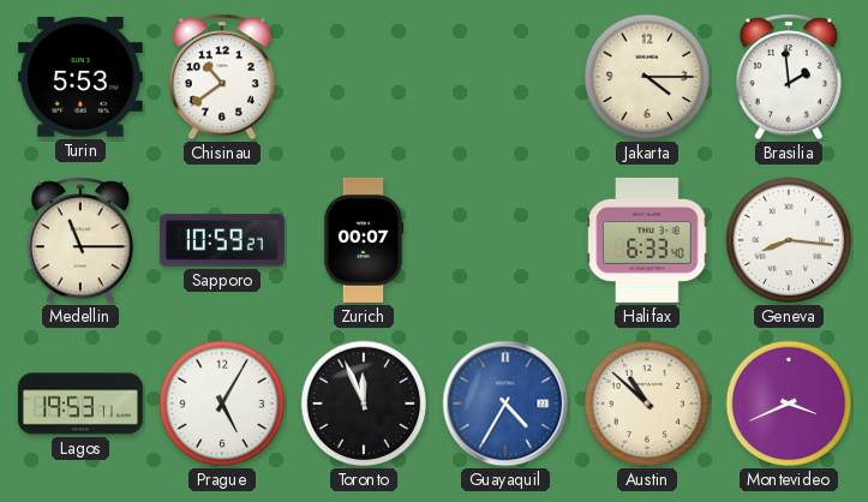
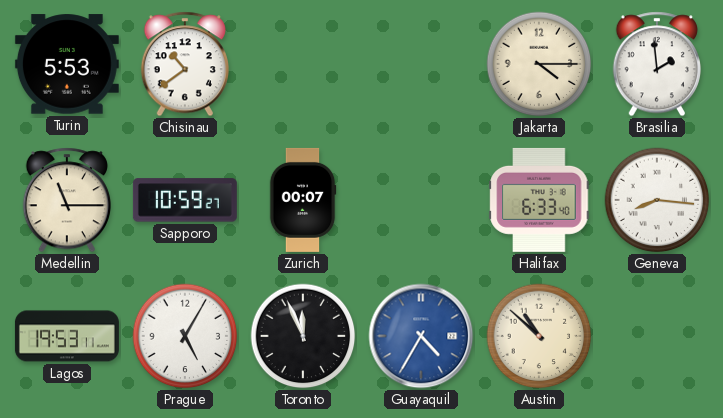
Montevideo: 3:41 -> none (789, 404)
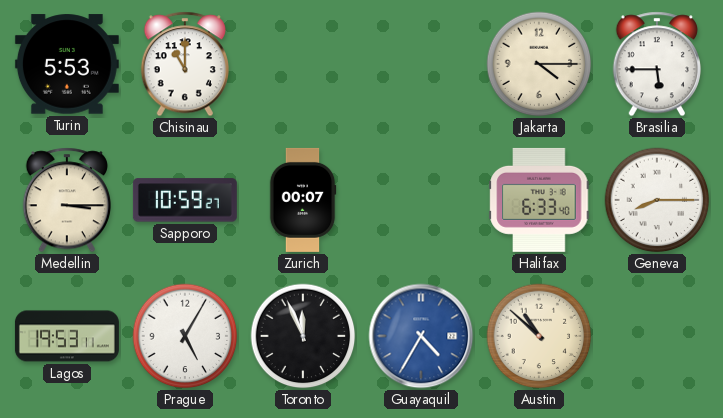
Chisinau: 10:39 -> 11:00 (184, 64)
Brasilia: 1:59 -> 5:45 (656, 64)
Medellin: 11:15 -> 3:15 (66, 200)
Geneva: 8:16 -> 8:15 (657, 200)
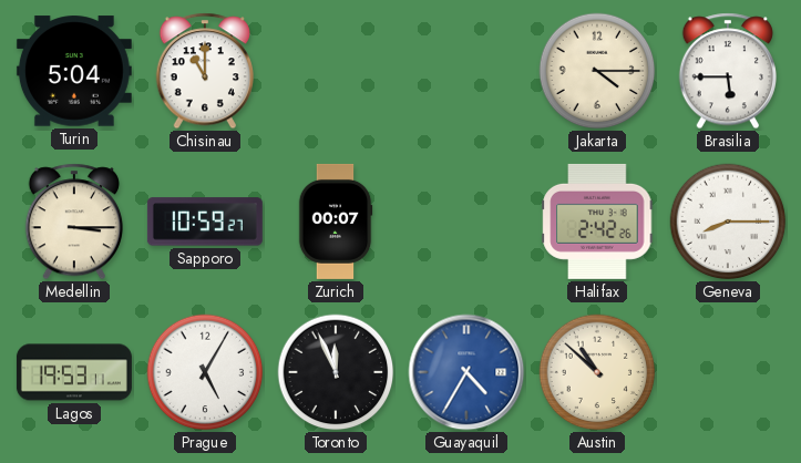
Turin: 5:53 -> 5:04 (74, 71)
Halifax: 6:33 -> 2:42 (597, 222)
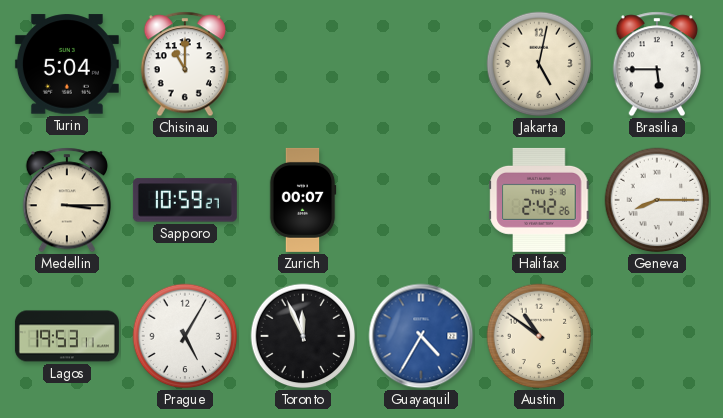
Jakarta: 4:15 -> 5:02 (539, 64)
Austin: 10:52 -> 10:51 (539, 336)
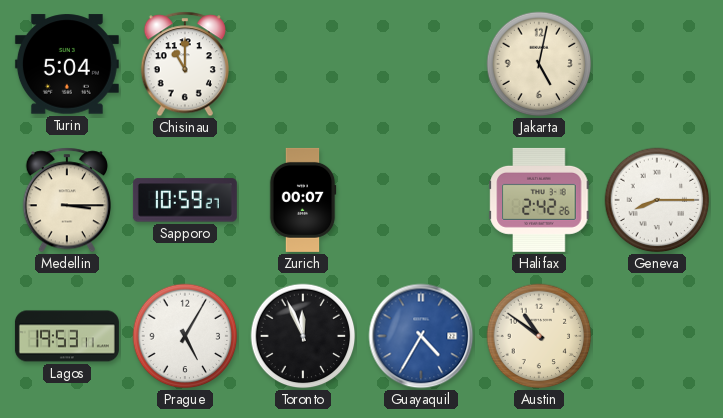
Brasilia: 5:45 -> none (656, 64)
